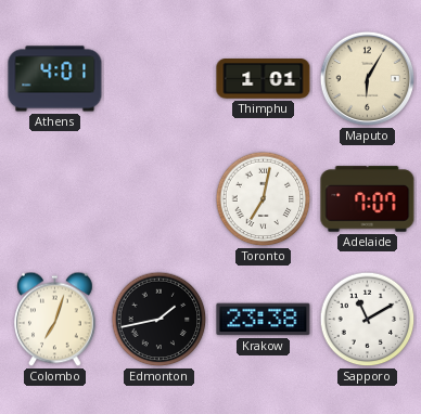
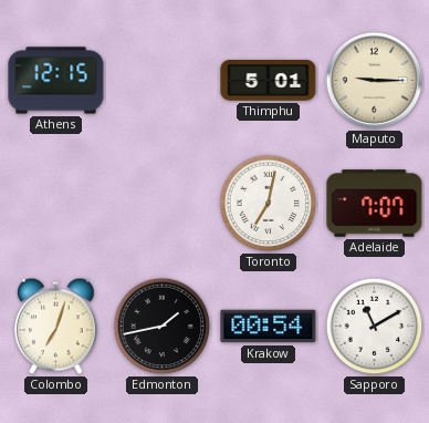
Athens: 4:01 -> 12:15 (56, 81)
Thimphu: 1:01 -> 5:01 (269, 81)
Maputo: 6:05 -> 9:15 (375, 81)
Krakow: 23:38 -> 00:54 (269, 327)
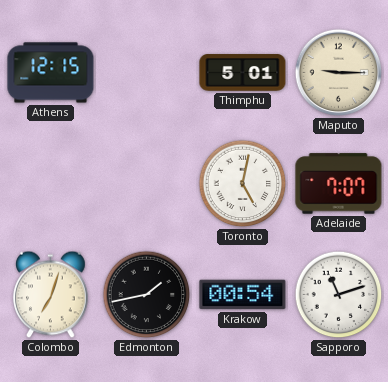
Toronto: 7:02 -> 5:02 (243, 184)
Sapporo: 11:10 -> 11:12 (339, 295)
